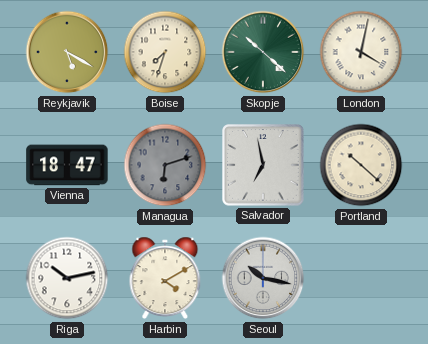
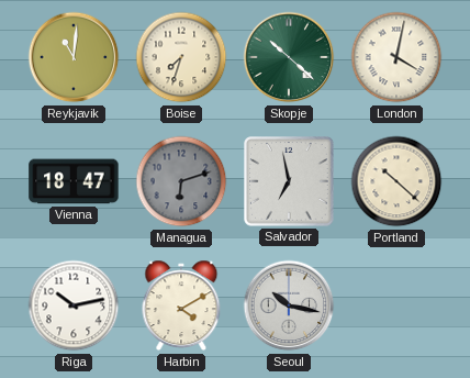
Reykjavik: 5:20 -> 11:01 (74, 57)
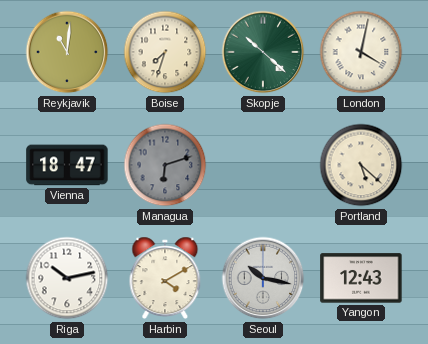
Salvador: 6:58 -> none (289, 181)
Portland: 10:22 -> 5:22 (361, 165)
Yangon: none -> 12:43 (361, 278)
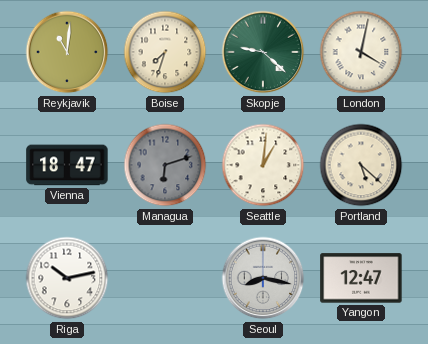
Skopje: 10:22 -> 9:22 (263, 52)
Seattle: none -> 1:01 (263, 165)
Harbin: 4:10 -> none (165, 278)
Seoul: 10:17 -> 8:17 (263, 278)
Yangon: 12:43 -> 12:47 (361, 278)
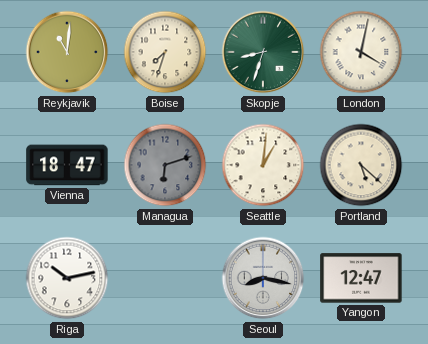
Skopje: 9:22 -> 8:33 (263, 52)
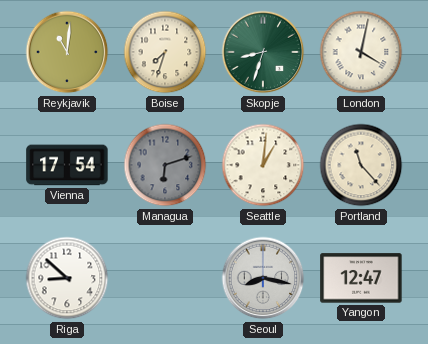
Vienna: 18:47 -> 17:54 (67, 165)
Portland: 5:22 -> 11:23 (361, 165)
Riga: 10:13 -> 8:52 (67, 278)
